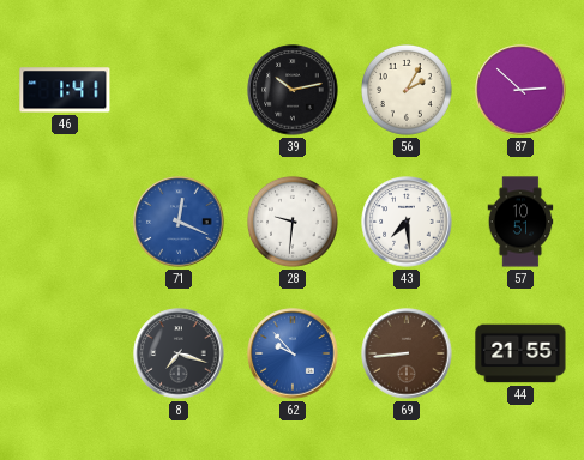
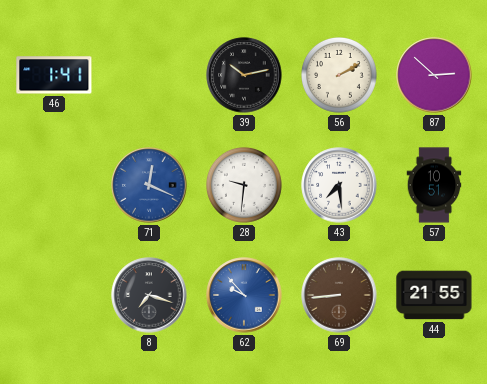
56: 2:05 -> 2:10 (339, 75)
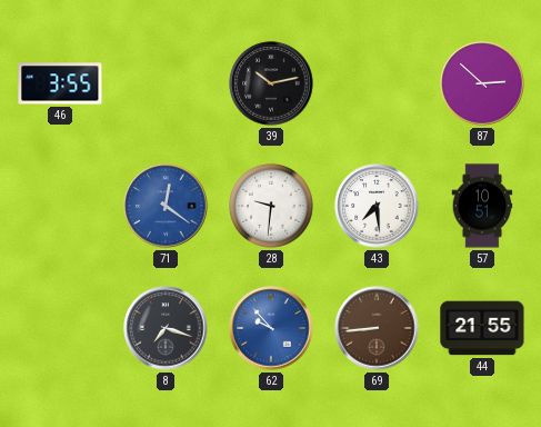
46: 1:41 -> 3:55 (60, 83)
56: 2:10 -> none (339, 75)
71: 12:19 -> 12:21 (166, 206)
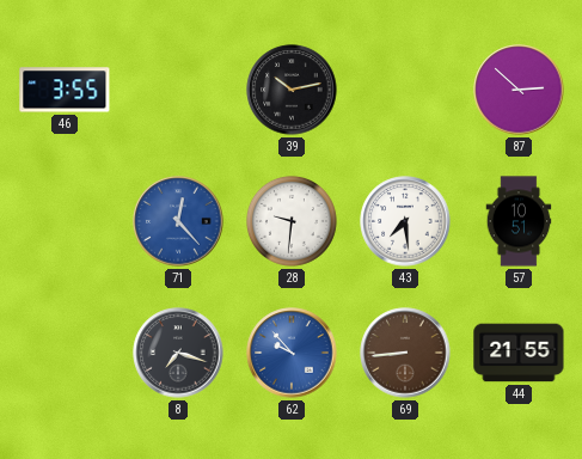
71: 12:21 -> 12:23 (178, 221)
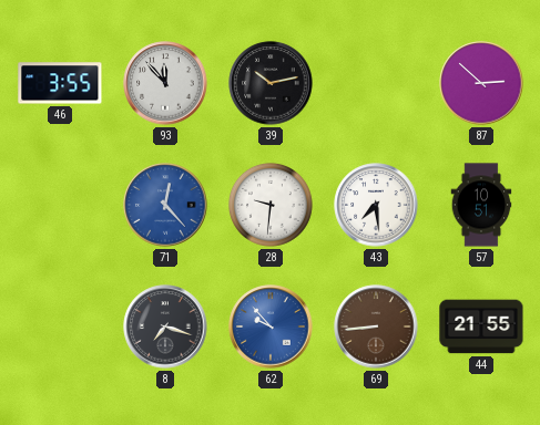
93: none -> 11:53 (165, 83)
